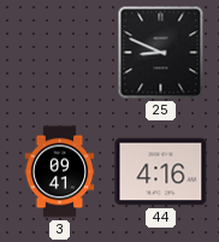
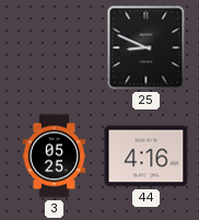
3: 09:41 -> 05:25 (55, 157)
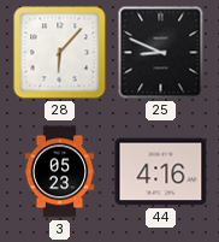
28: none -> 6:07 (60, 53)
3: 05:25 -> 05:23 (60, 172)
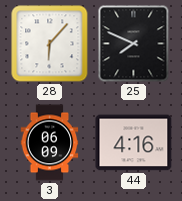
25: 8:49 -> 7:49 (134, 44)
3: 05:23 -> 06:09 (50, 143)
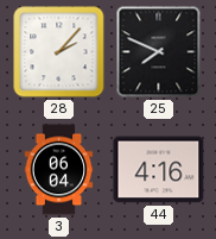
28: 6:07 -> 2:07 (59, 52)
3: 06:09 -> 06:04 (59, 170)
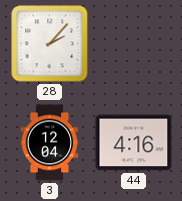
25: 7:49 -> none (159, 52)
3: 06:04 -> 12:04 (50, 143)
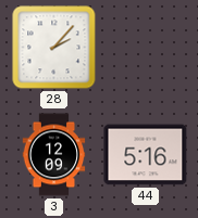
3: 12:04 -> 12:09 (54, 155)
44: 4:16 -> 5:16 (146, 155)
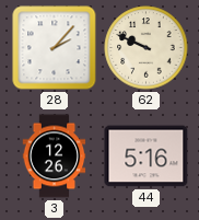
62: none -> 9:49 (147, 48)
3: 12:09 -> 12:26 (55, 157)
